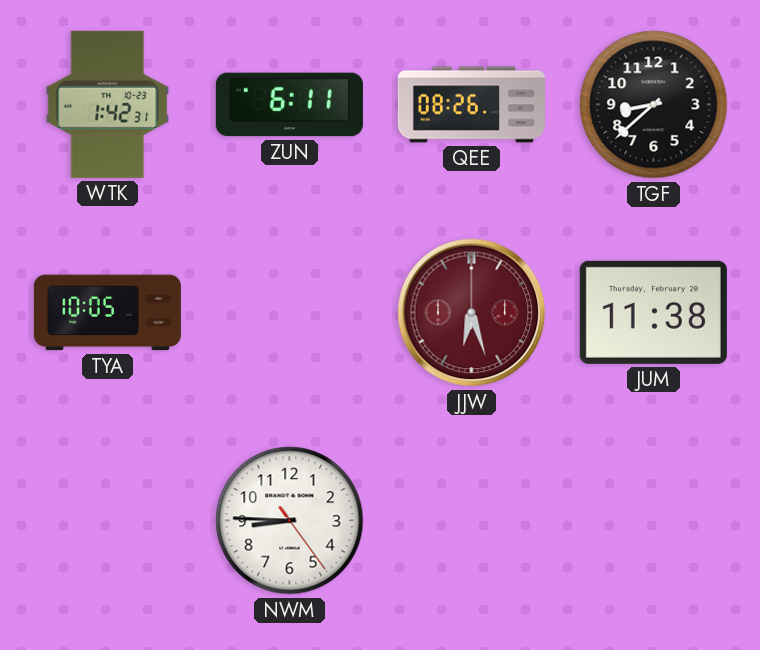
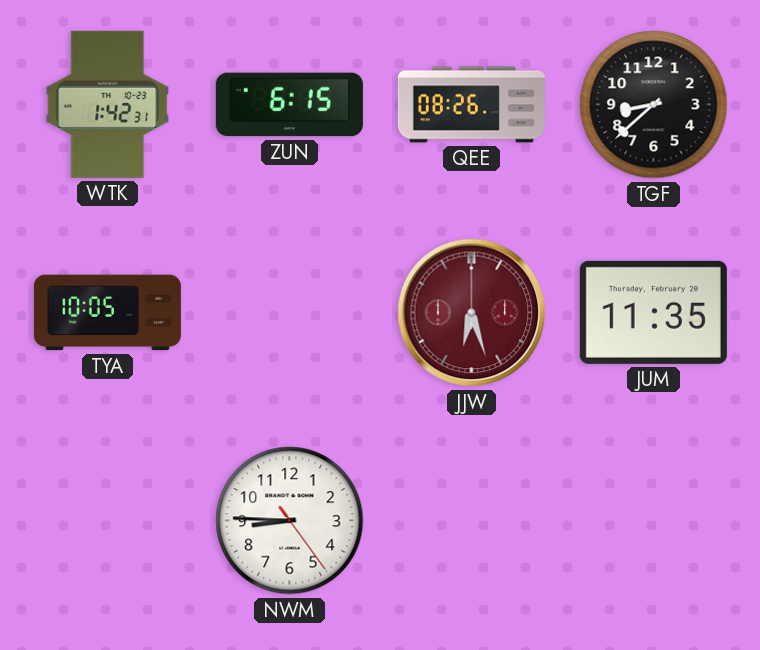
ZUN: 6:11 -> 6:15 (289, 105)
JUM: 11:38 -> 11:35 (653, 312)
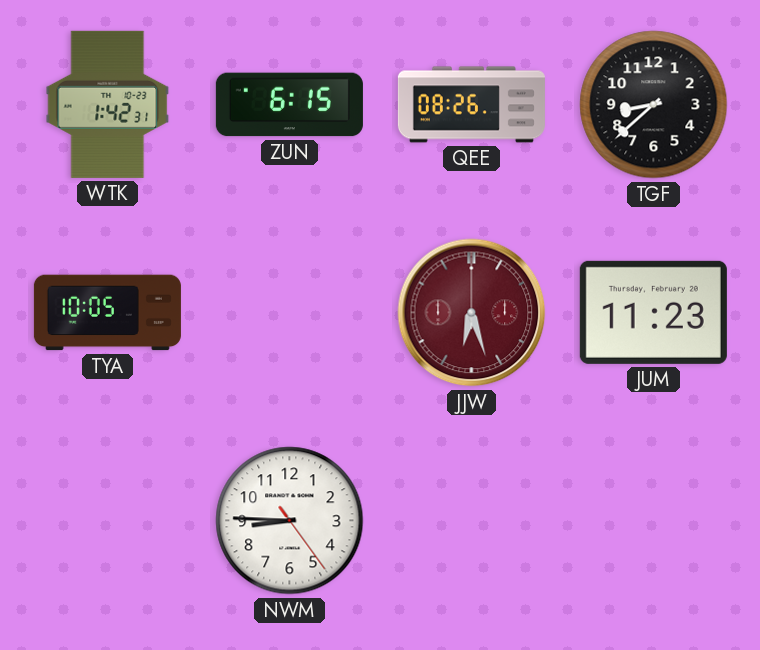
JUM: 11:35 -> 11:23 (653, 312)
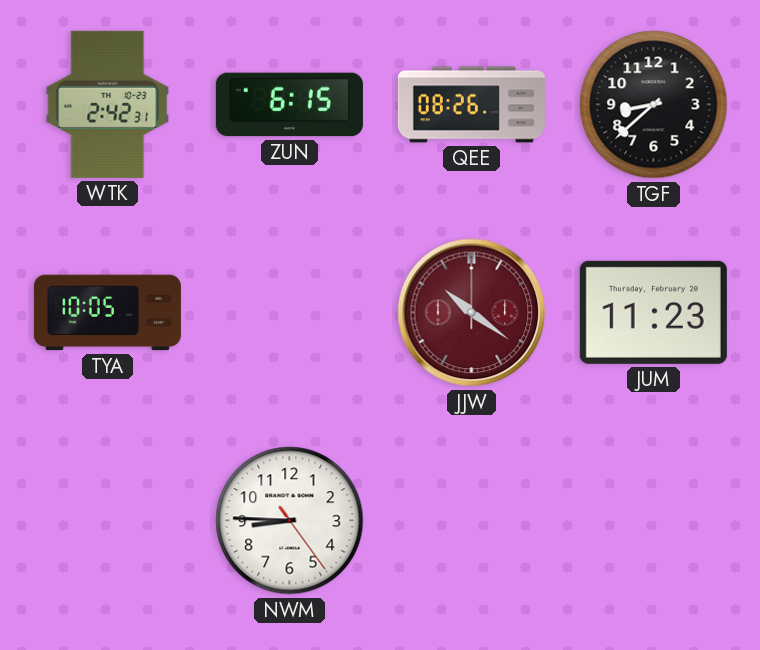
WTK: 1:42 -> 2:42 (108, 104)
JJW: 6:27 -> 10:21 (472, 313)
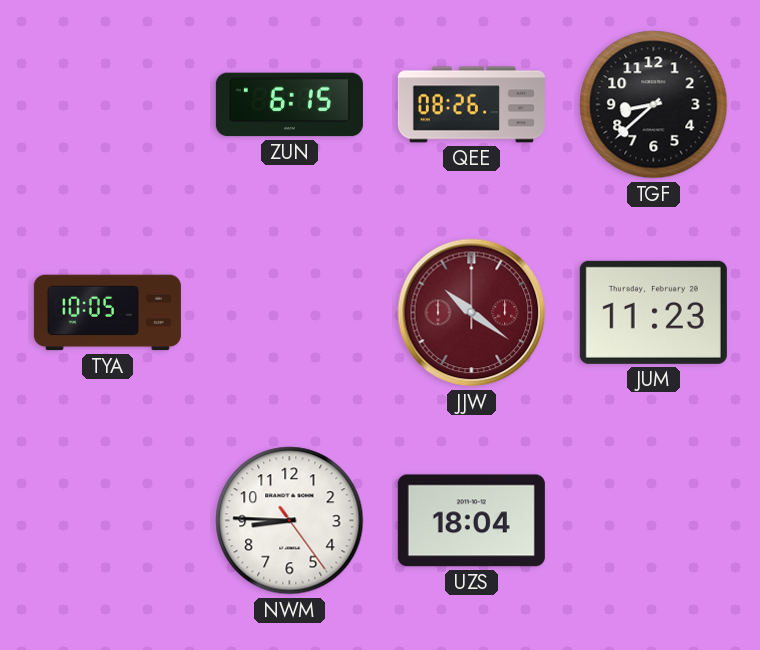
WTK: 2:42 -> none (108, 104)
UZS: none -> 18:04 (471, 521)
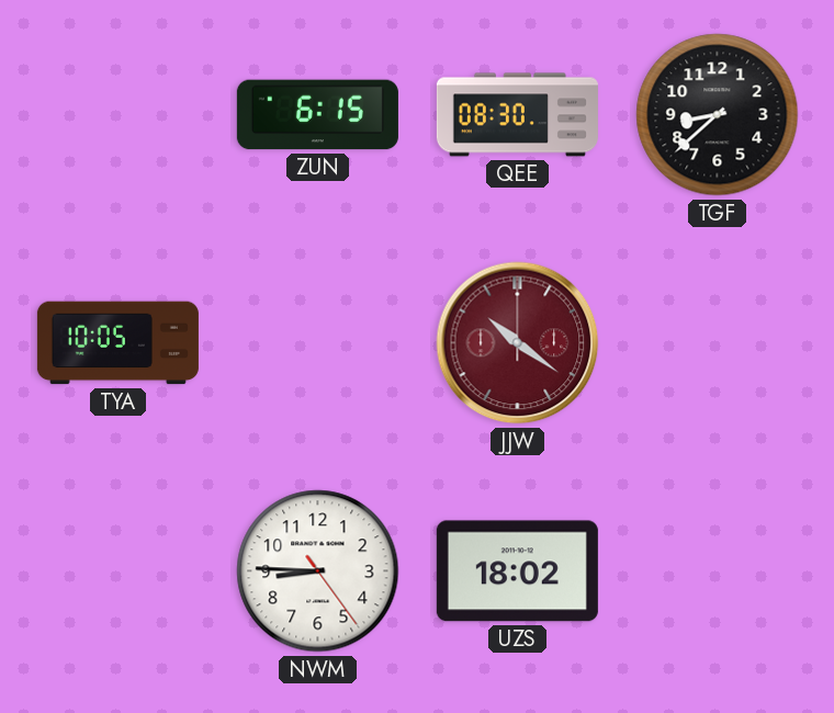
QEE: 08:26 -> 08:30 (517, 115)
JUM: 11:23 -> none (653, 312)
UZS: 18:04 -> 18:02 (517, 571)
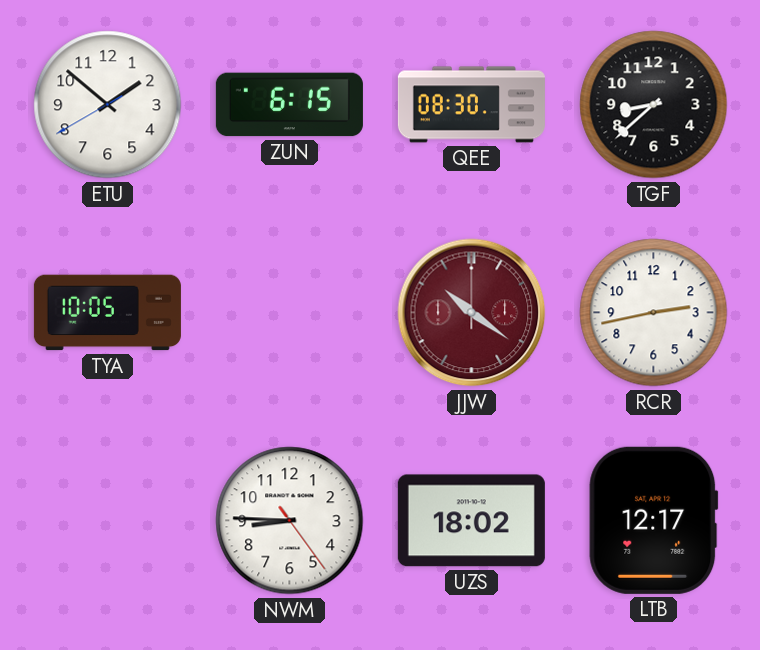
ETU: none -> 1:51 (108, 105)
RCR: none -> 2:43 (654, 313)
LTB: none -> 12:17 (654, 520)
